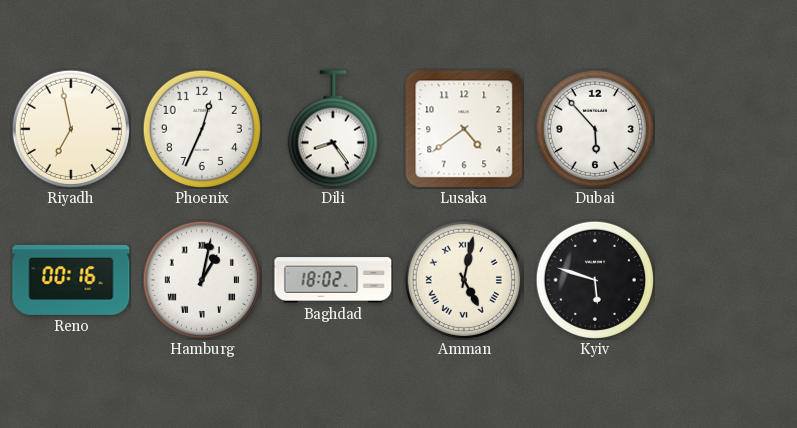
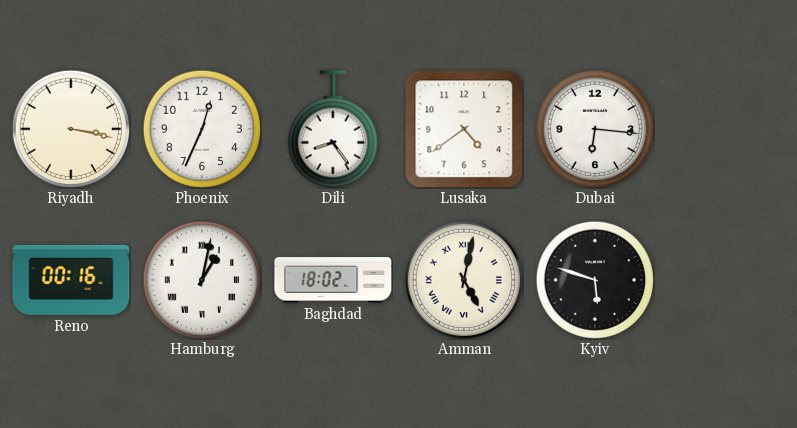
Riyadh: 6:58 -> 3:17 (71, 129)
Dubai: 5:53 -> 6:16 (595, 129)
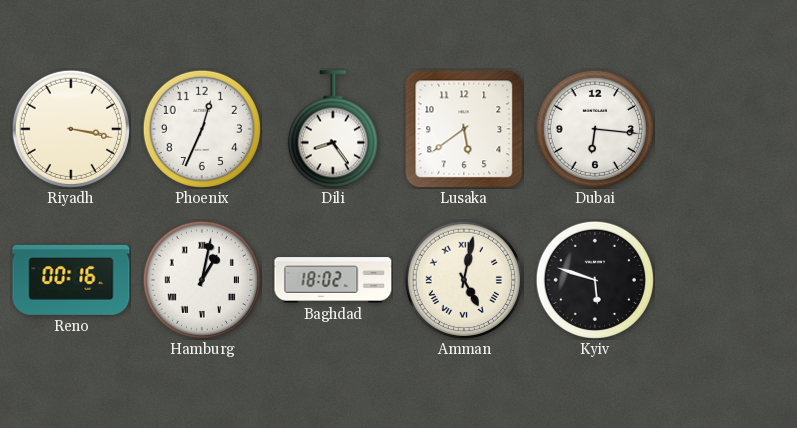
Lusaka: 4:39 -> 5:39 (464, 129)
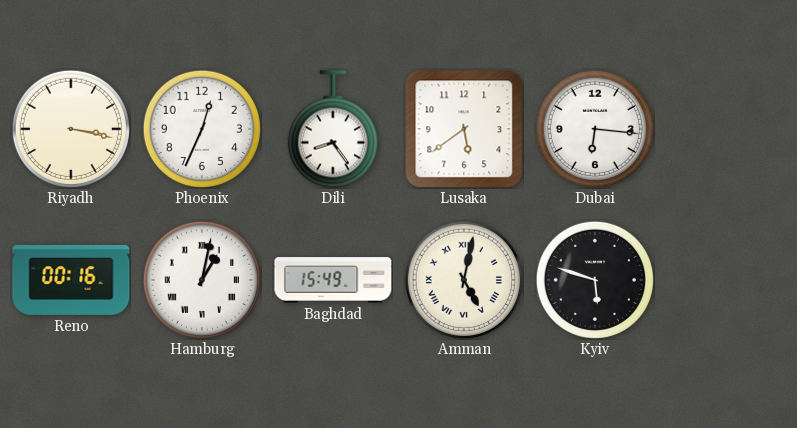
Baghdad: 18:02 -> 15:49 (333, 280)
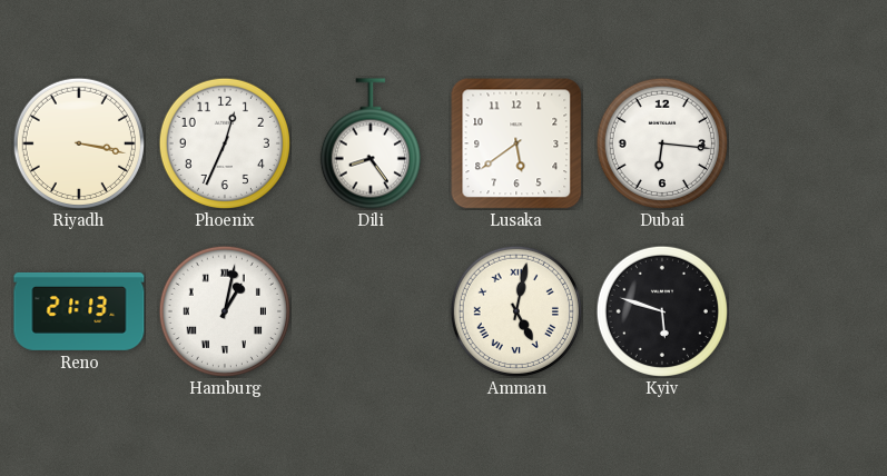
Reno: 00:16 -> 21:13 (79, 311)
Baghdad: 15:49 -> none (333, 280)
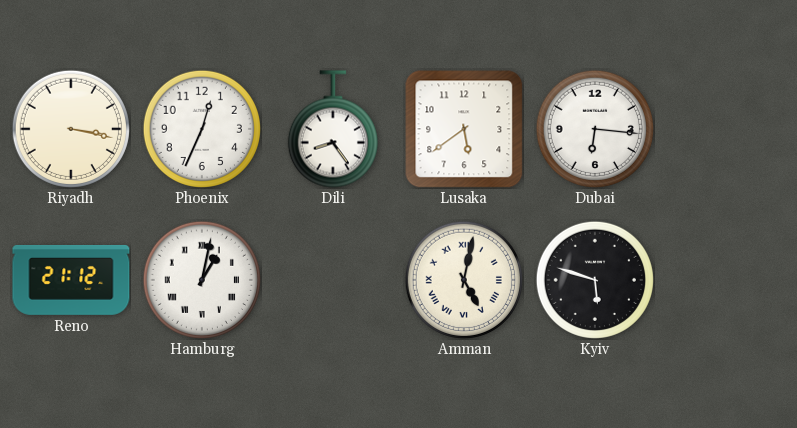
Reno: 21:13 -> 21:12 (71, 280)
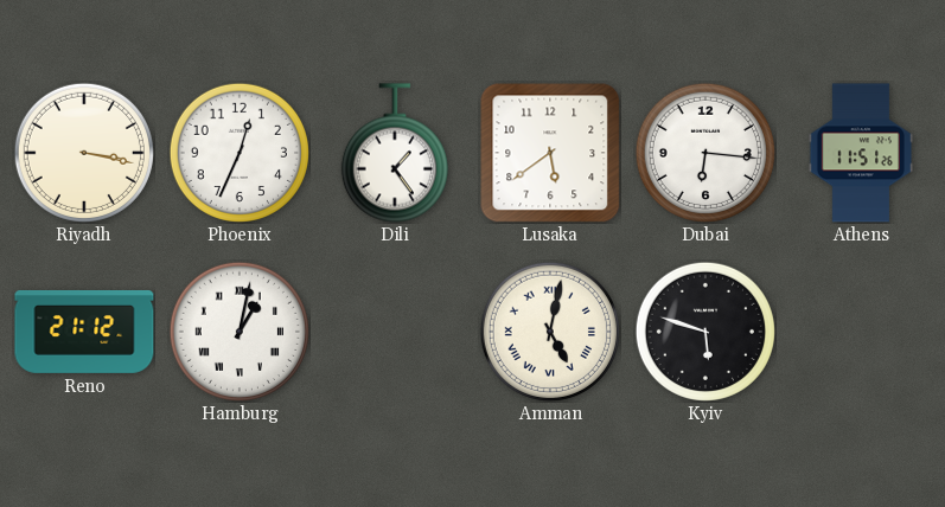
Dili: 8:24 -> 1:24 (395, 153)
Athens: none -> 11:51 (860, 153)
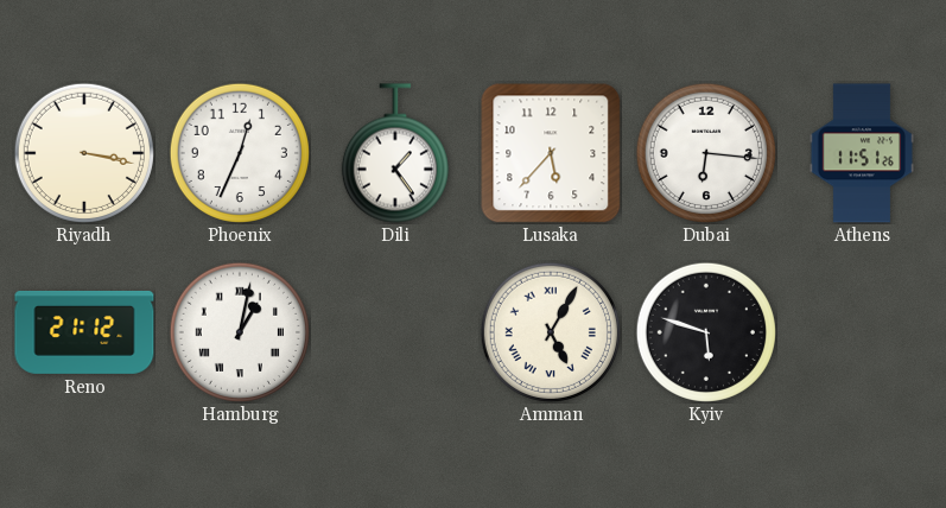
Lusaka: 5:39 -> 5:37 (551, 153)
Amman: 5:02 -> 5:05 (551, 332)
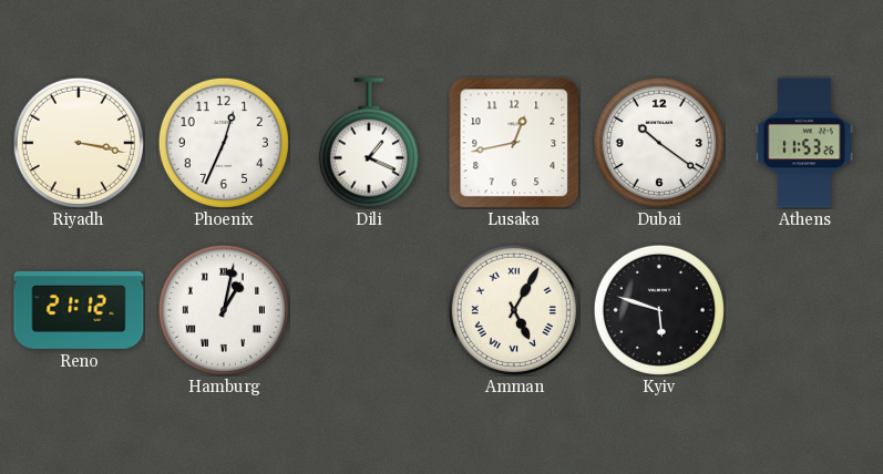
Dili: 1:24 -> 1:19 (369, 143)
Lusaka: 5:37 -> 12:43 (514, 143)
Dubai: 6:16 -> 10:21 (659, 143)
Athens: 11:51 -> 11:53 (803, 143)
